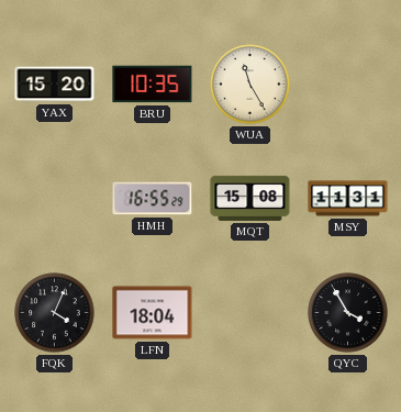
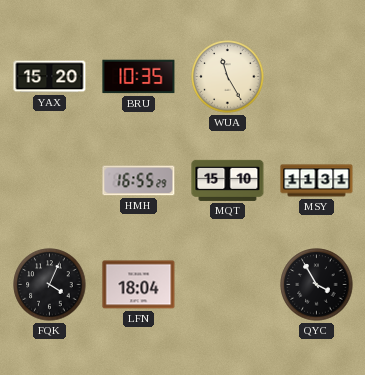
MQT: 15:08 -> 15:10 (228, 180)
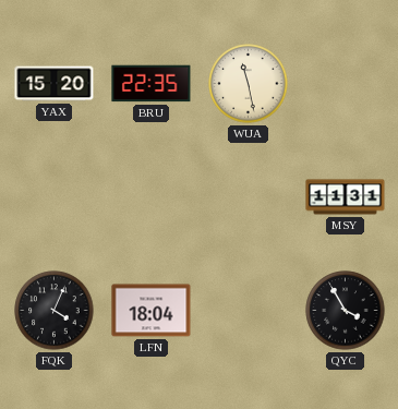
BRU: 10:35 -> 22:35 (152, 84)
WUA: 11:25 -> 11:28 (249, 84)
HMH: 16:55 -> none (139, 181)
MQT: 15:10 -> none (228, 180)
